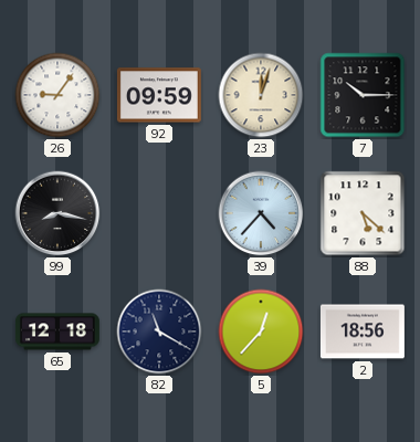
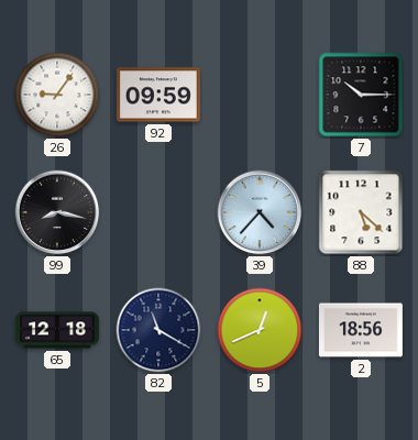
23: 12:03 -> none (261, 95)
5: 12:37 -> 12:41 (260, 330)
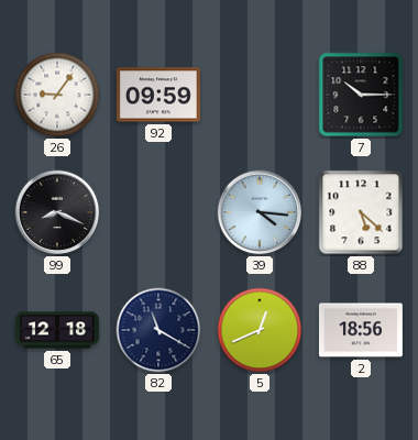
99: 8:17 -> 8:19 (57, 212)
39: 4:37 -> 4:16 (260, 212)
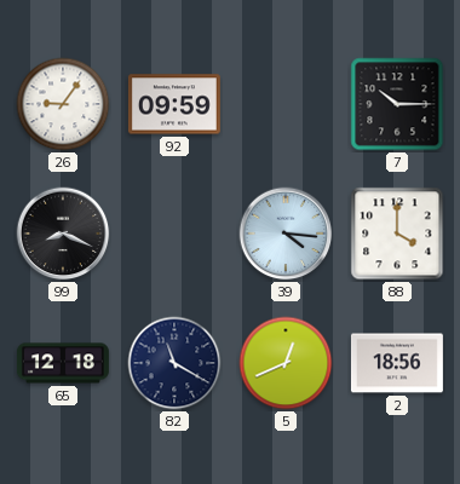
88: 5:22 -> 4:00 (397, 234)
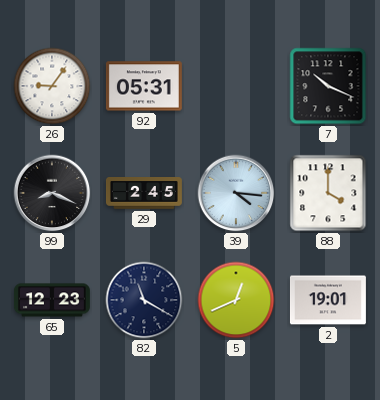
92: 09:59 -> 05:31 (144, 86)
7: 10:15 -> 10:19 (328, 86)
29: none -> 2:45 (144, 193)
65: 12:18 -> 12:23 (52, 300)
2: 18:56 -> 19:01 (328, 300)
